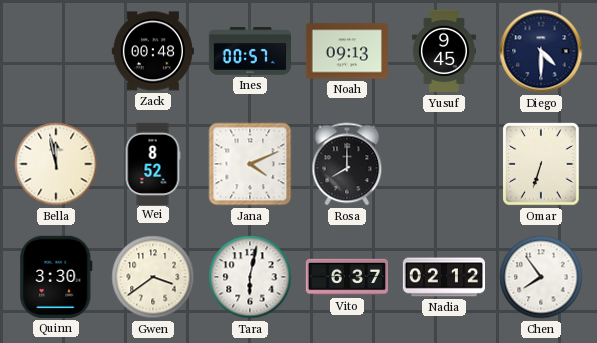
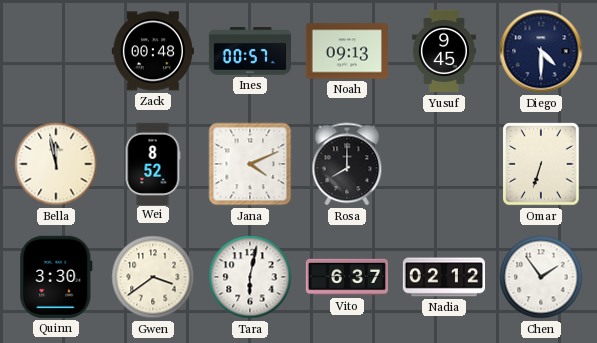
Chen: 7:54 -> 1:54 (541, 277)
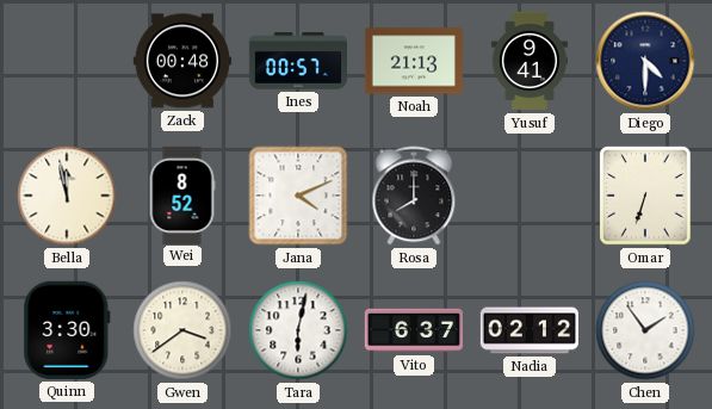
Noah: 09:13 -> 21:13 (413, 61)
Yusuf: 9:45 -> 9:41 (530, 61)
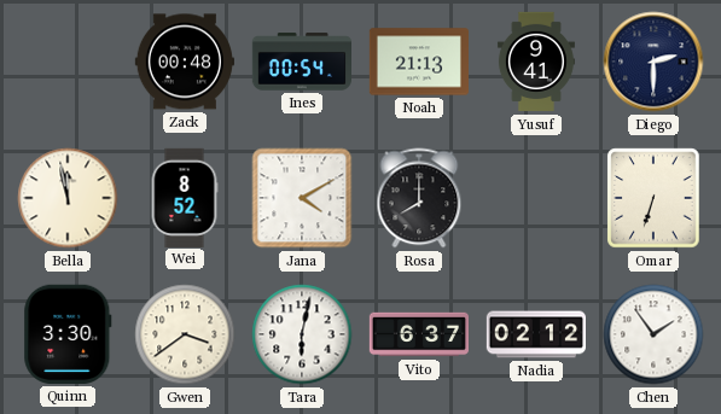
Ines: 00:57 -> 00:54 (302, 62)
Diego: 4:30 -> 2:30 (653, 62)
Jana: 4:11 -> 4:10 (302, 198)
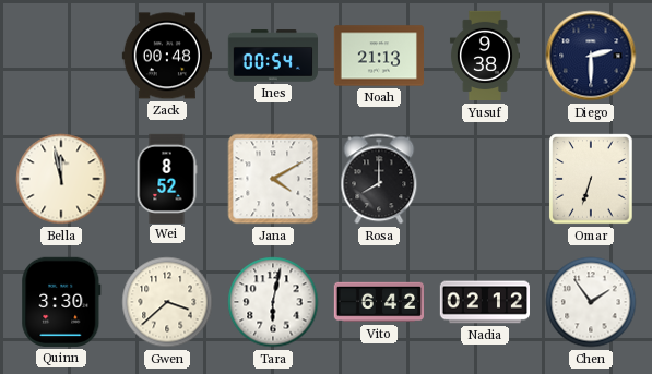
Yusuf: 9:41 -> 9:38 (485, 56)
Gwen: 3:39 -> 3:38 (167, 302)
Vito: 6:37 -> 6:42 (378, 302)
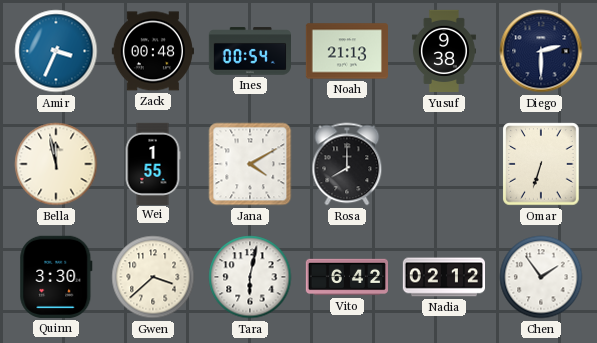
Amir: none -> 3:34 (56, 51)
Wei: 8:52 -> 1:55 (153, 163)
